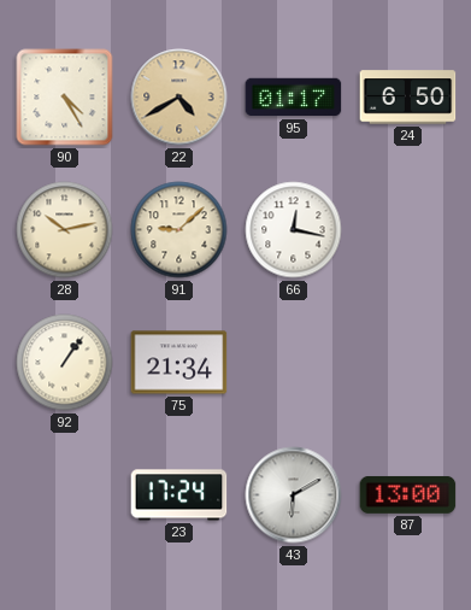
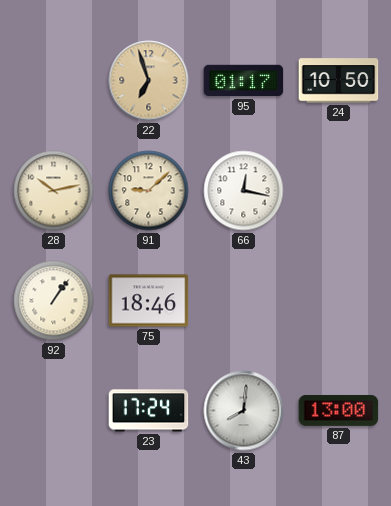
90: 4:25 -> none (65, 98)
22: 4:40 -> 6:57 (149, 81)
24: 6:50 -> 10:50 (339, 81)
75: 21:34 -> 18:46 (149, 301)
43: 6:10 -> 8:01 (244, 411)
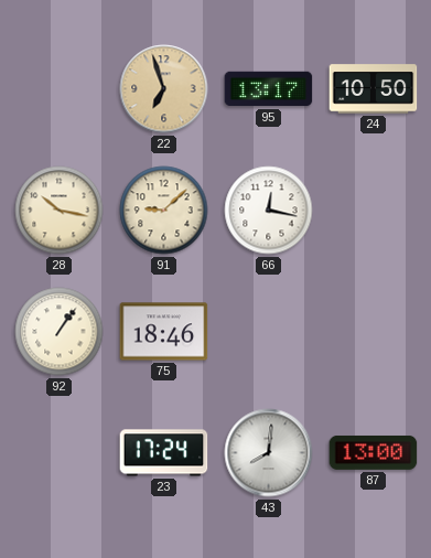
95: 01:17 -> 13:17 (269, 89)
28: 10:13 -> 10:17 (60, 211)
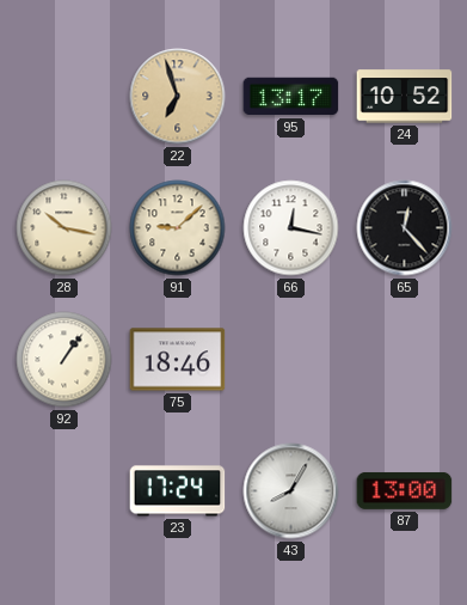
24: 10:50 -> 10:52 (405, 97)
65: none -> 12:23 (405, 228)
43: 8:01 -> 8:05 (291, 491)
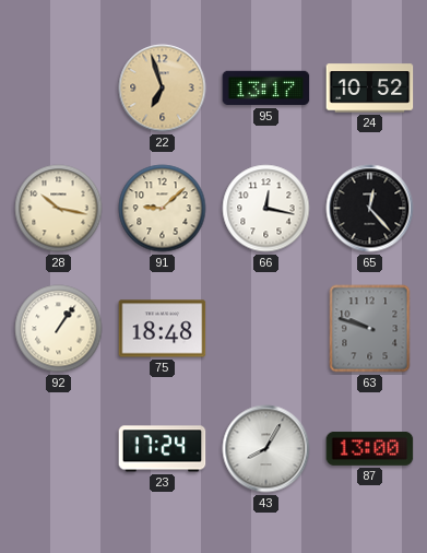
75: 18:46 -> 18:48 (163, 329)
63: none -> 9:48 (370, 329)
